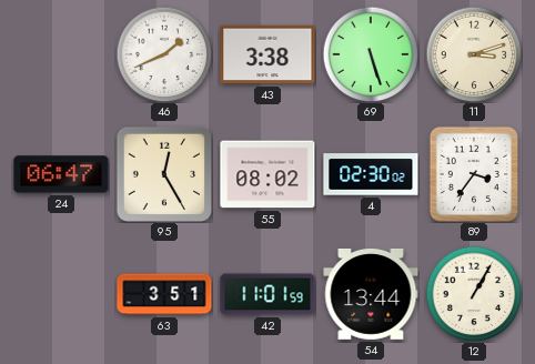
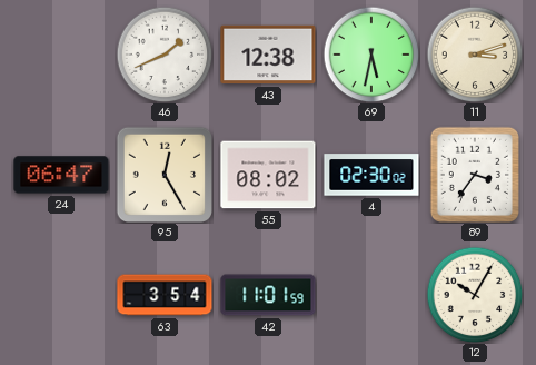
43: 3:38 -> 12:38 (268, 55)
69: 5:27 -> 5:32 (371, 55)
63: 3:51 -> 3:54 (165, 295)
54: 13:44 -> none (371, 294)
12: 1:05 -> 10:05 (475, 295)
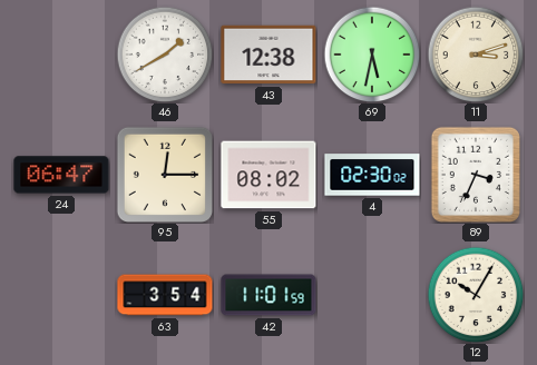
46: 1:41 -> 1:40 (165, 55)
95: 12:25 -> 12:15 (164, 174)
89: 3:36 -> 3:34 (476, 174)
